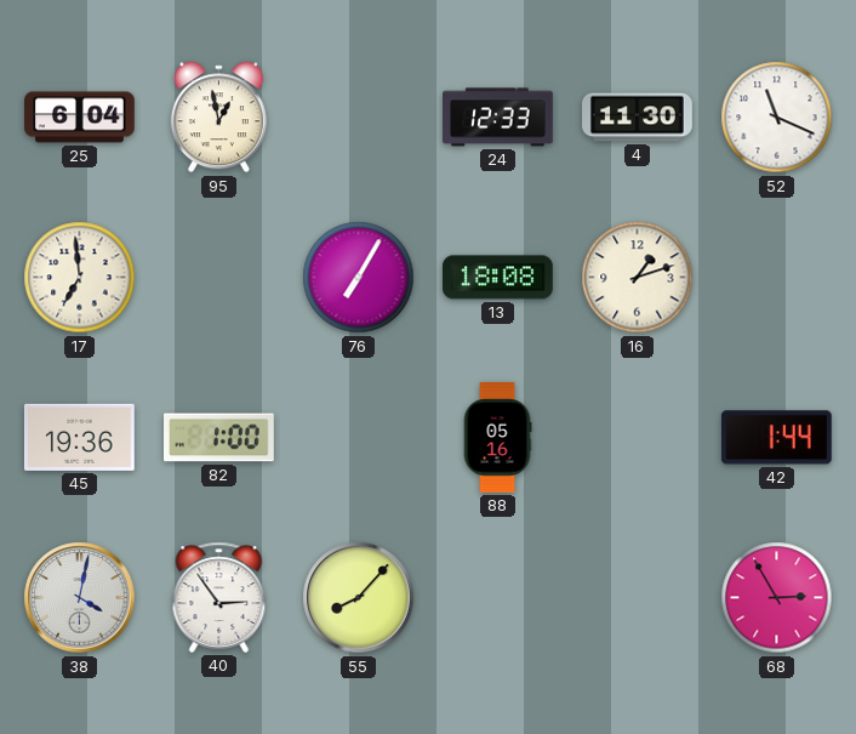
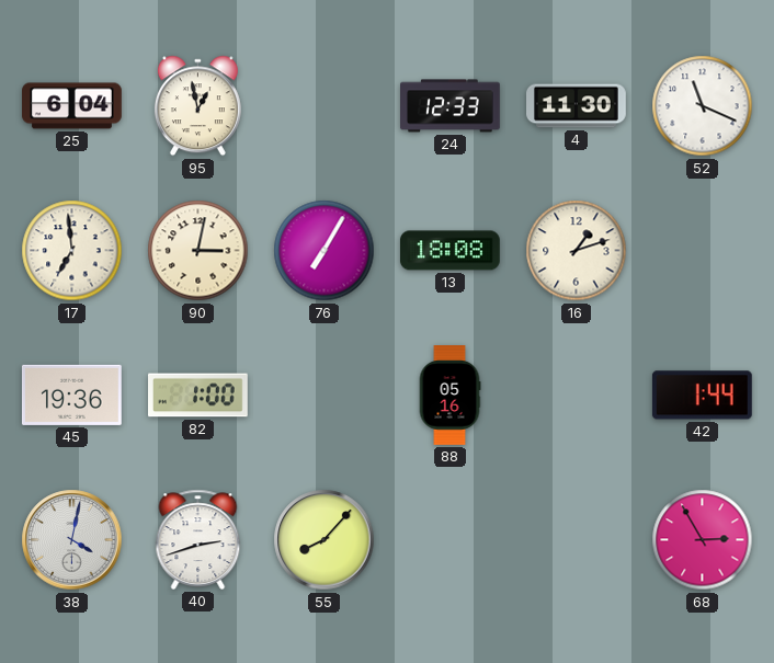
90: none -> 3:02 (198, 251)
40: 2:54 -> 2:42 (198, 539)
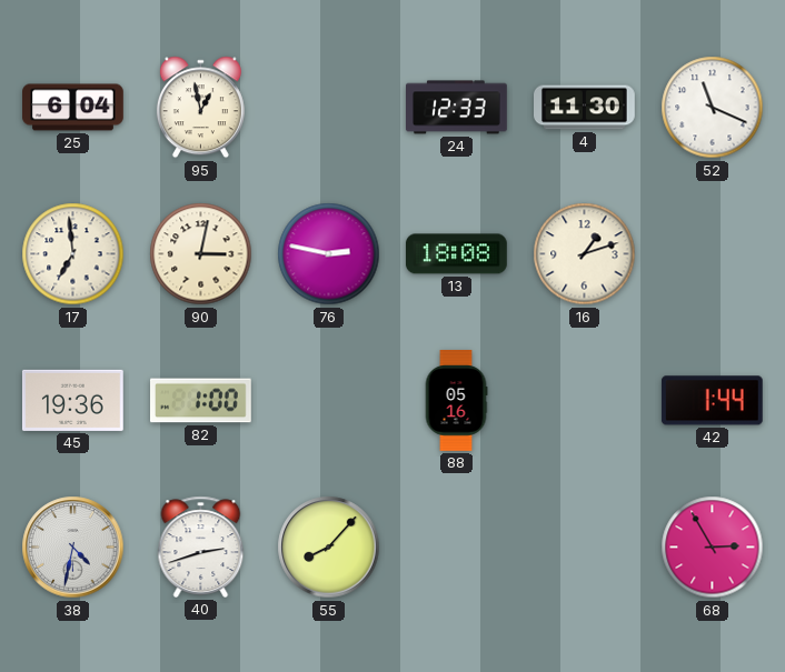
76: 7:05 -> 2:47 (329, 254)
38: 4:02 -> 4:32 (73, 548)
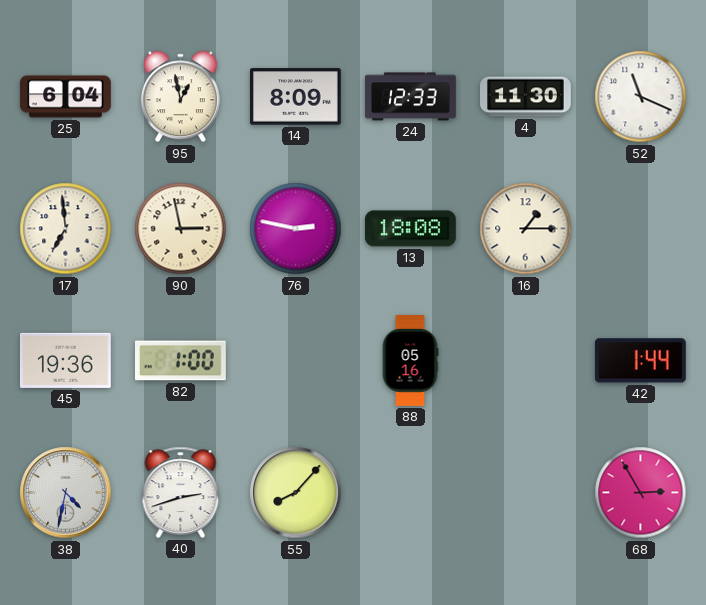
14: none -> 8:09 (296, 97)
90: 3:02 -> 2:58 (181, 229)
16: 1:12 -> 1:15 (526, 229)
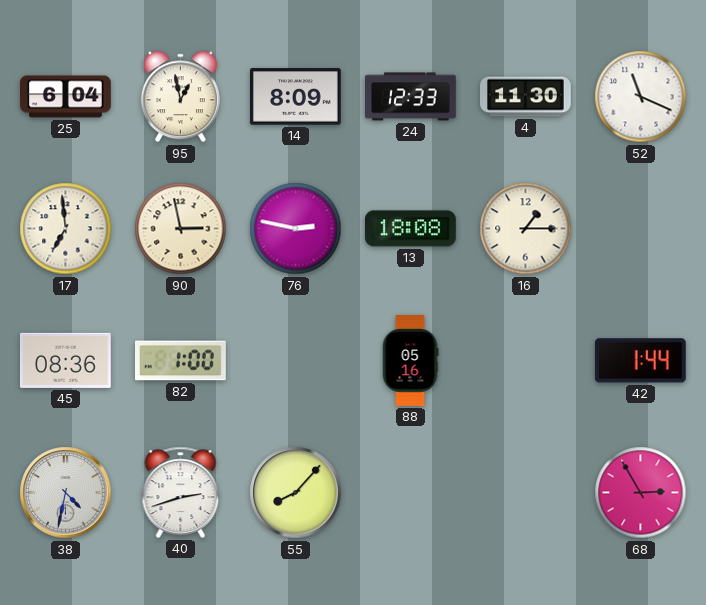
45: 19:36 -> 08:36 (65, 360)
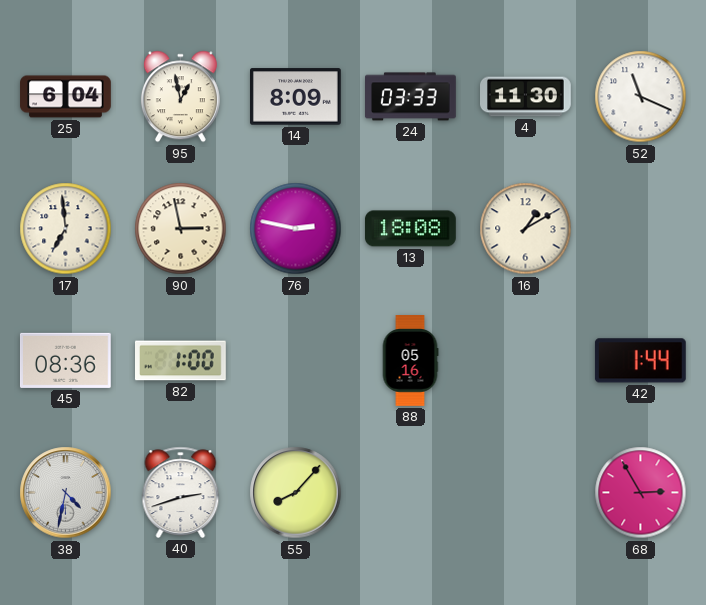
24: 12:33 -> 03:33 (411, 97)
16: 1:15 -> 1:10 (526, 229)
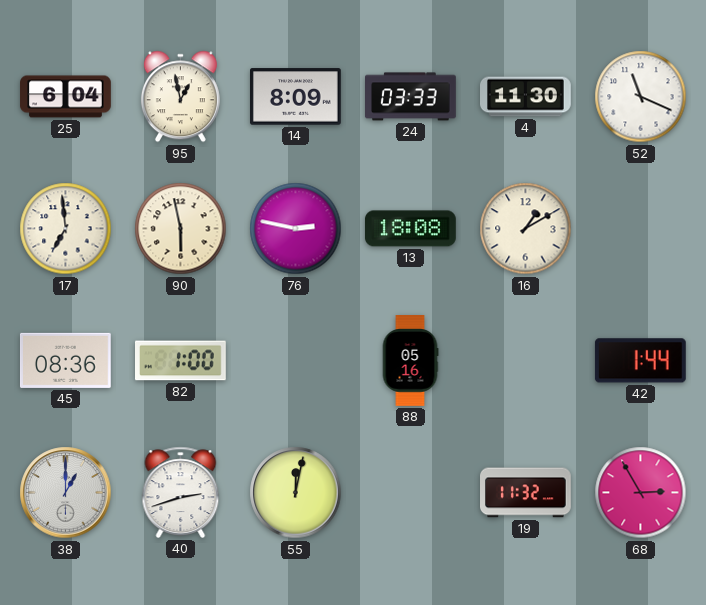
90: 2:58 -> 5:58 (181, 229)
38: 4:32 -> 1:00 (66, 493)
55: 8:07 -> 12:02 (296, 493)
19: none -> 11:32 (526, 493)
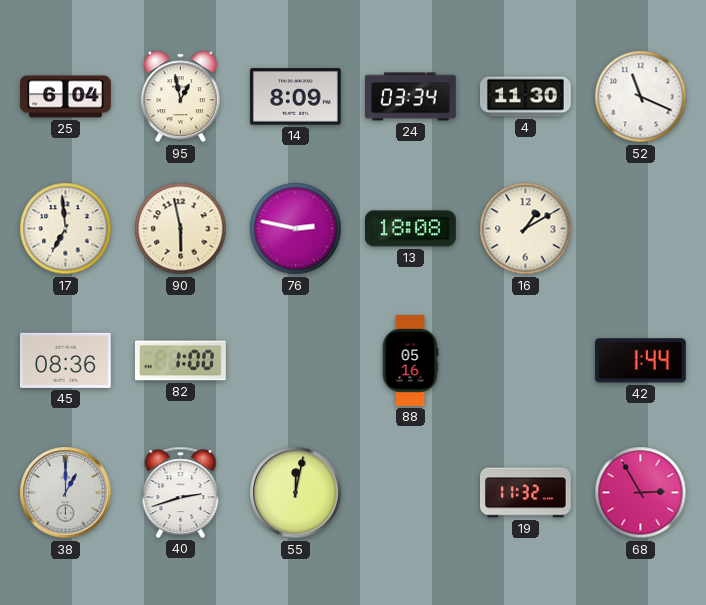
24: 03:33 -> 03:34 (411, 97)
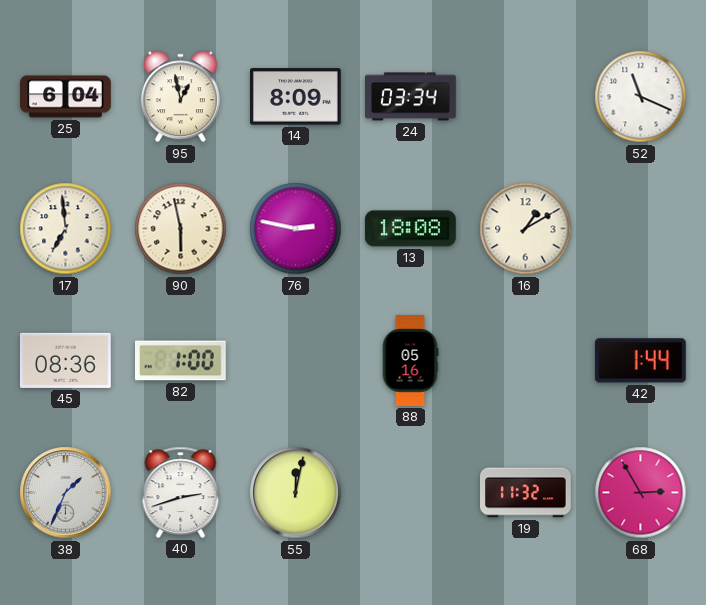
4: 11:30 -> none (526, 97)
38: 1:00 -> 1:34 (66, 493)
